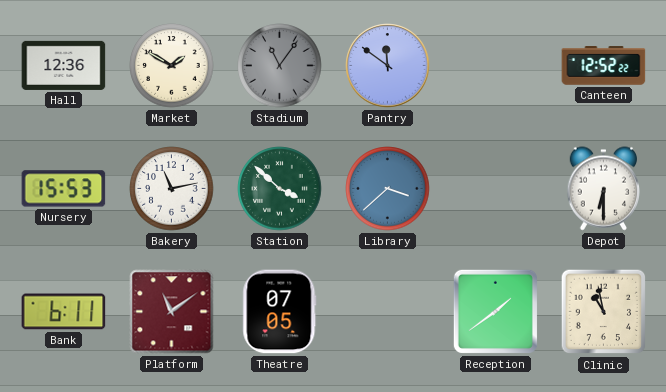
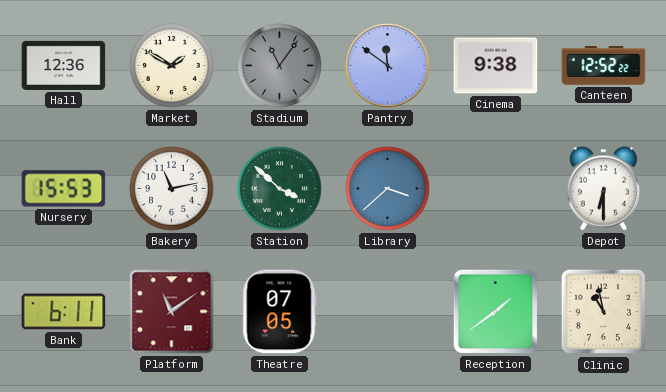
Cinema: none -> 9:38 (496, 66)
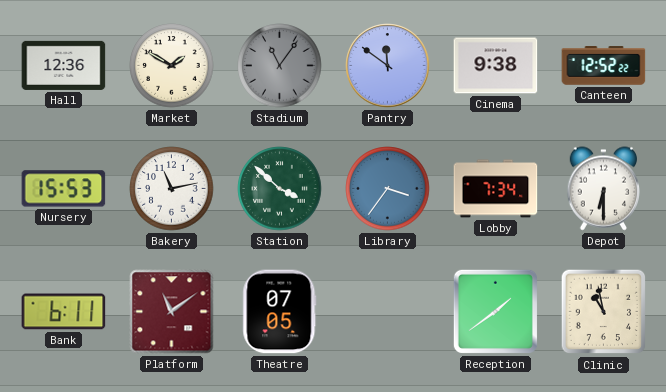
Library: 3:38 -> 3:36 (388, 189)
Lobby: none -> 7:34 (496, 189)
